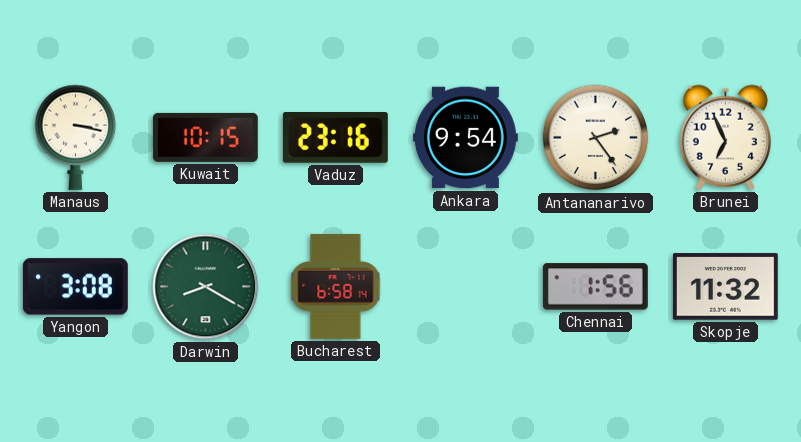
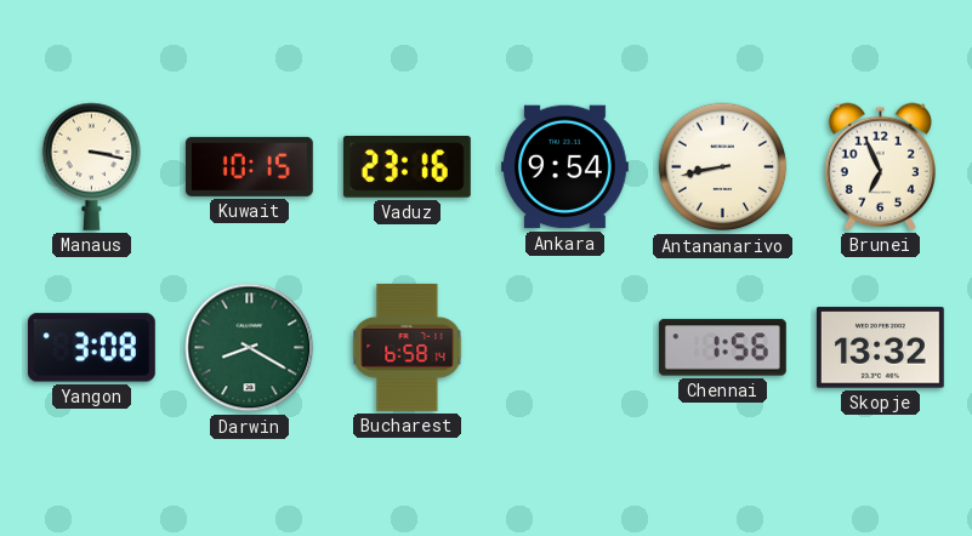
Antananarivo: 2:24 -> 8:43 (723, 167)
Skopje: 11:32 -> 13:32 (880, 348)
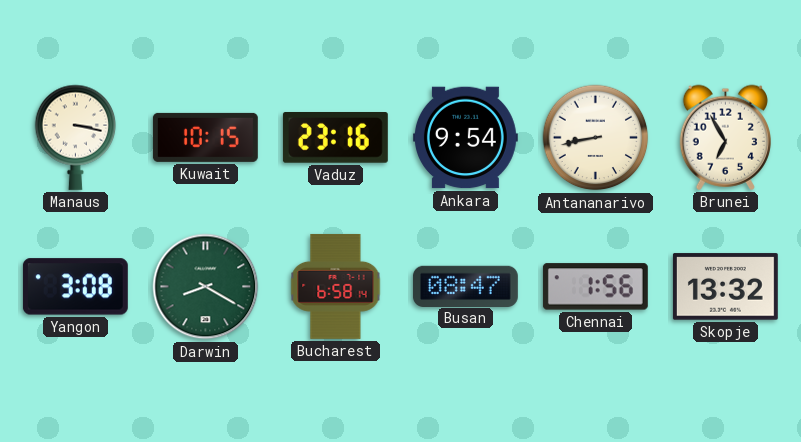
Brunei: 6:56 -> 6:55 (725, 137)
Busan: none -> 08:47 (465, 286)
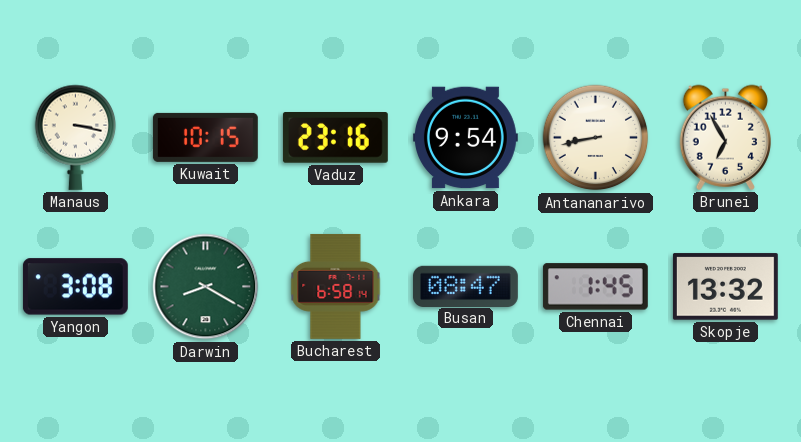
Chennai: 1:56 -> 1:45 (595, 287)
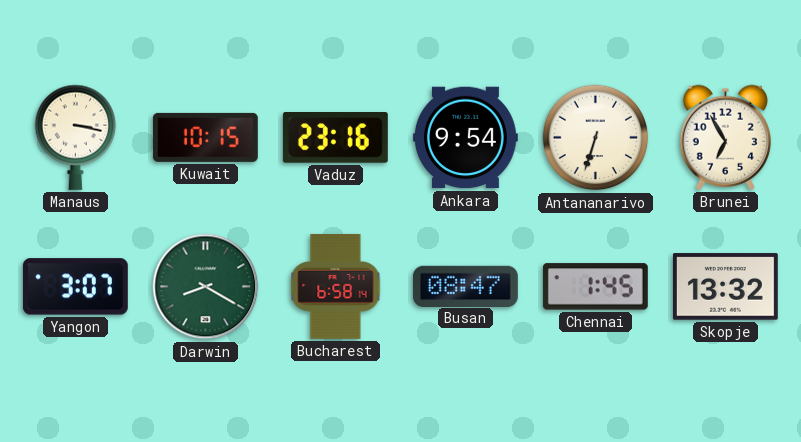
Antananarivo: 8:43 -> 6:33 (596, 138)
Yangon: 3:08 -> 3:07 (75, 287)
